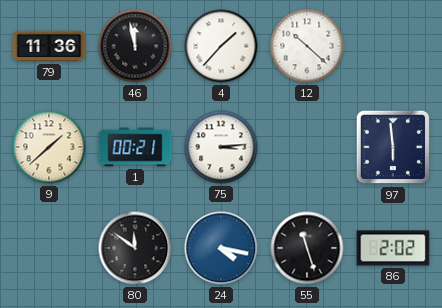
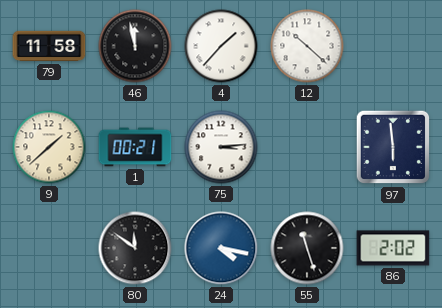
79: 11:36 -> 11:58 (49, 46)
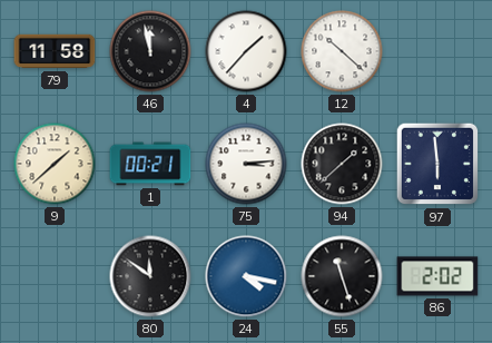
94: none -> 1:38 (342, 164)
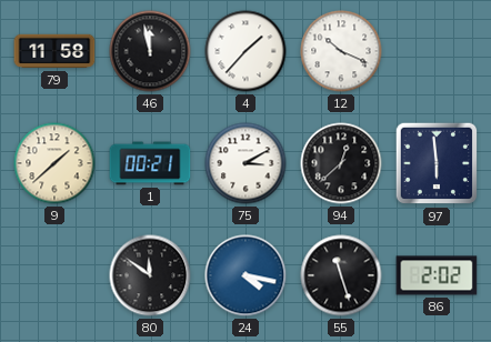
12: 10:22 -> 10:19 (341, 51)
75: 3:14 -> 3:10 (245, 163)
94: 1:38 -> 12:38 (341, 163)
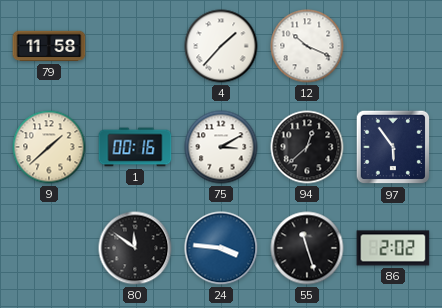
46: 11:58 -> none (150, 51)
1: 00:21 -> 00:16 (135, 147)
97: 5:59 -> 5:54 (393, 147)
24: 4:17 -> 3:46 (221, 248)
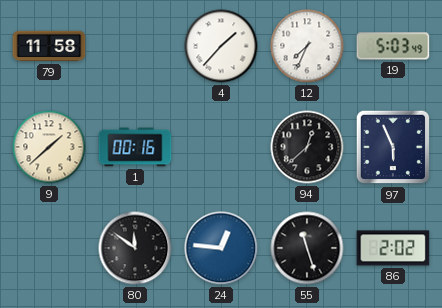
12: 10:19 -> 7:34 (307, 46)
19: none -> 5:03 (393, 46)
75: 3:10 -> none (221, 147)
97: 5:54 -> 5:56 (393, 147)
24: 3:46 -> 12:46 (221, 248)
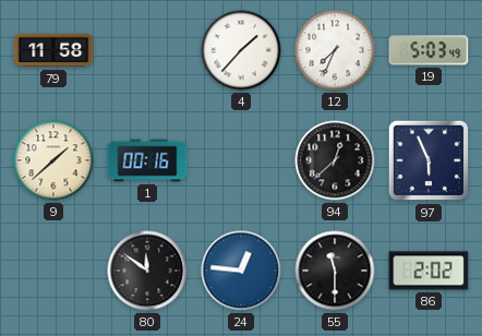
55: 11:27 -> 11:30 (335, 271)
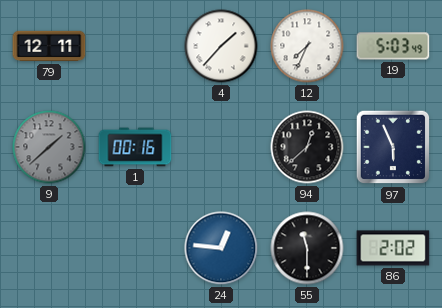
79: 11:58 -> 12:11 (49, 46)
9 dial: cream -> grey (49, 147)
80: 11:51 -> none (147, 271)
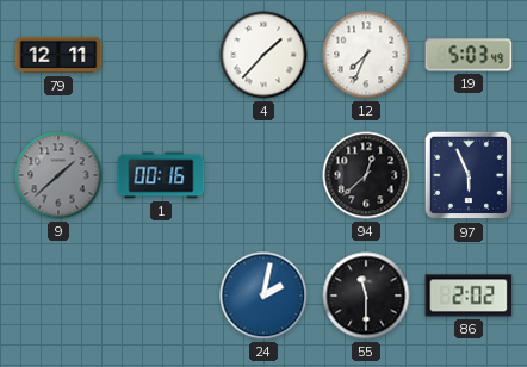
24: 12:46 -> 2:02 (263, 296)
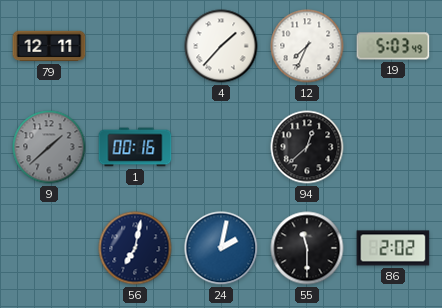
97: 5:56 -> none (469, 175)
56: none -> 7:02 (135, 248)
